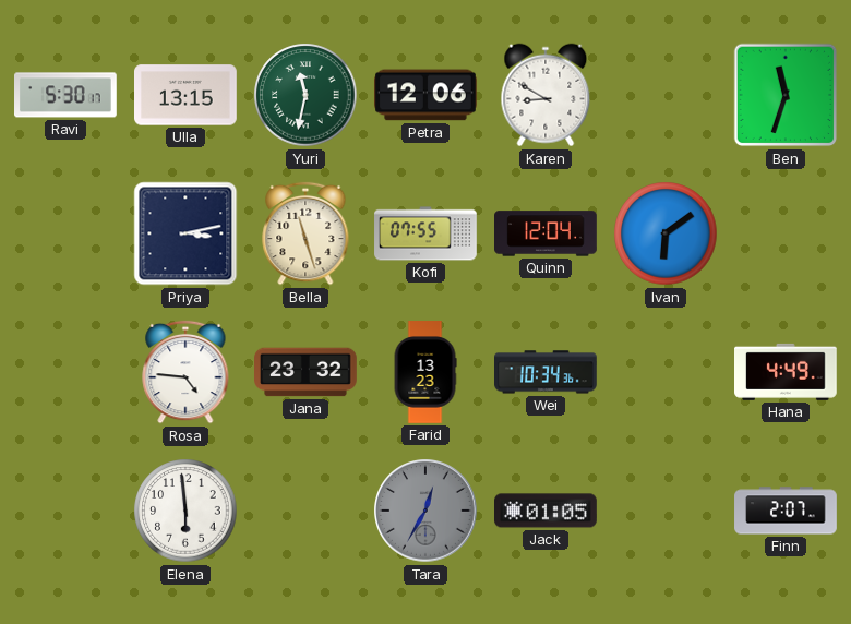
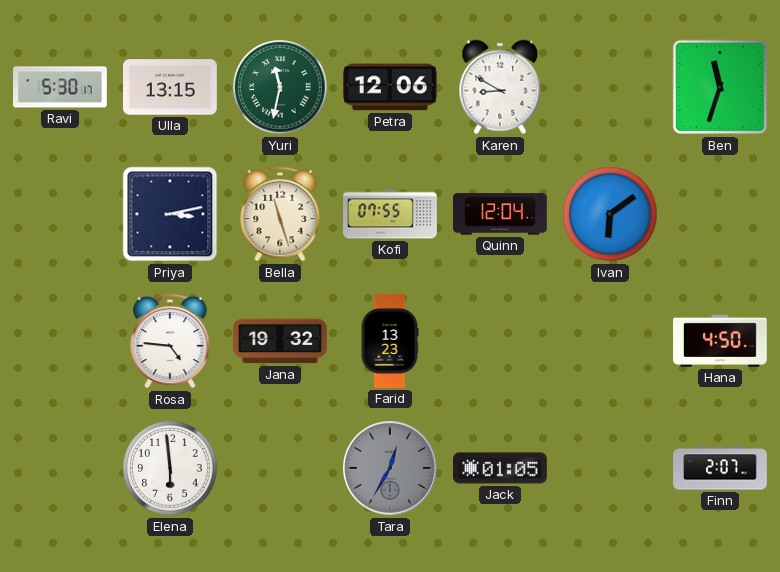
Jana: 23:32 -> 19:32 (280, 341)
Wei: 10:34 -> none (547, 372)
Hana: 4:49 -> 4:50 (721, 341)
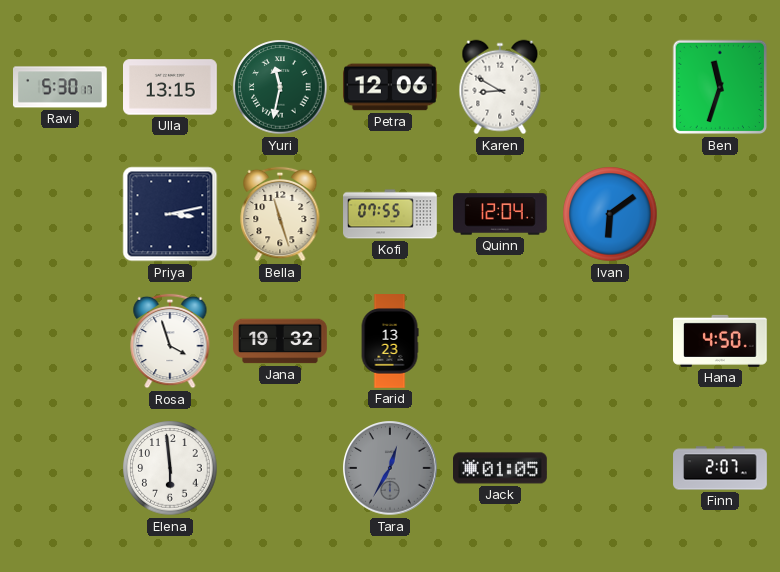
Rosa: 4:46 -> 3:57 (170, 341)
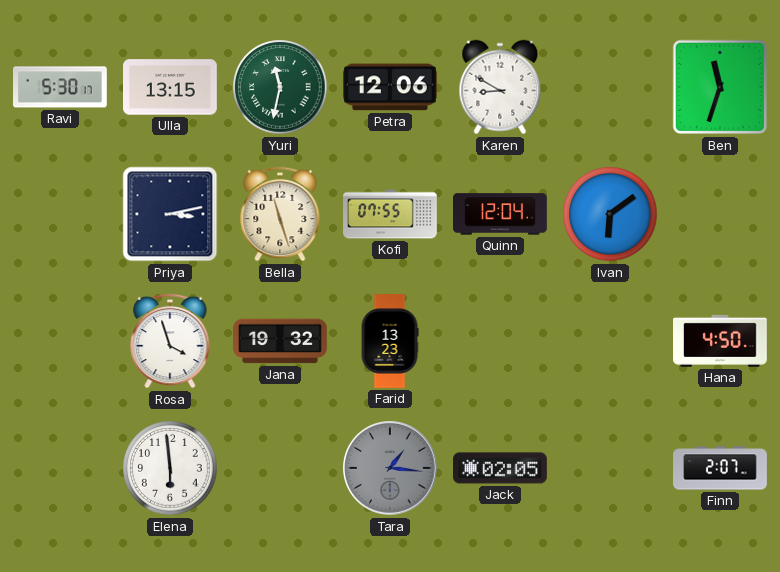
Tara: 12:35 -> 1:16 (390, 468)
Jack: 01:05 -> 02:05 (501, 468)
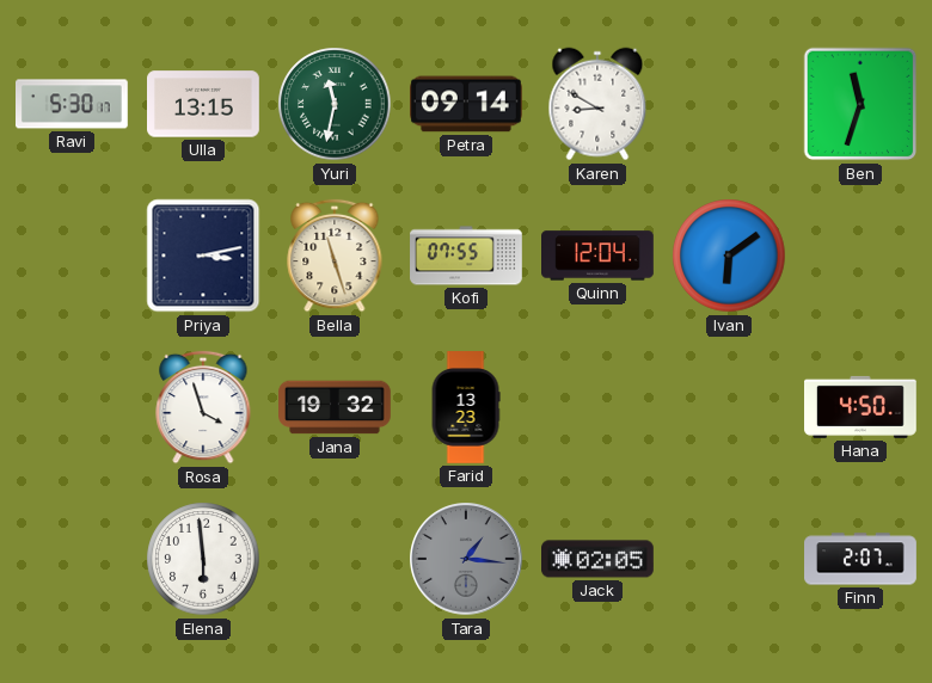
Petra: 12:06 -> 09:14 (467, 104)
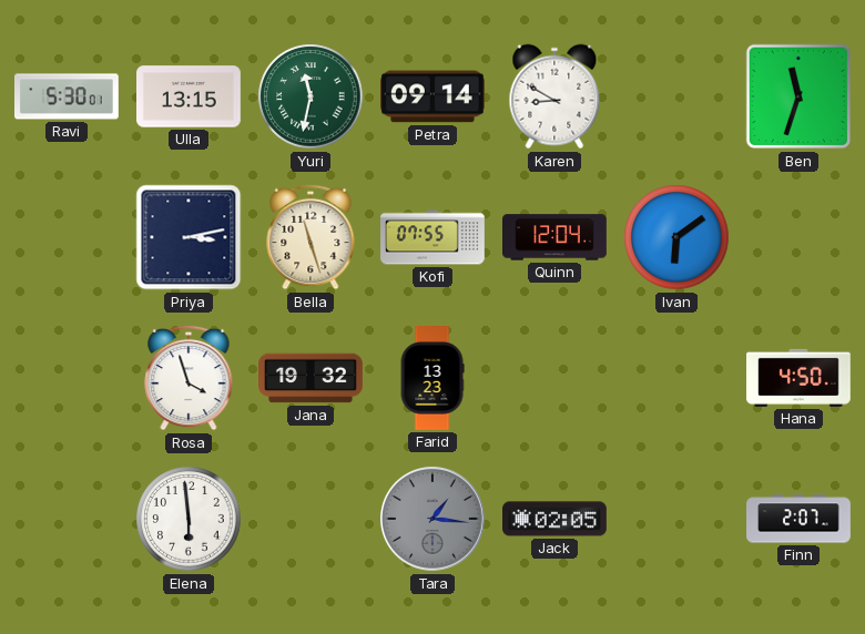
Ravi: 5:30:17 -> 5:30:01 (68, 96)
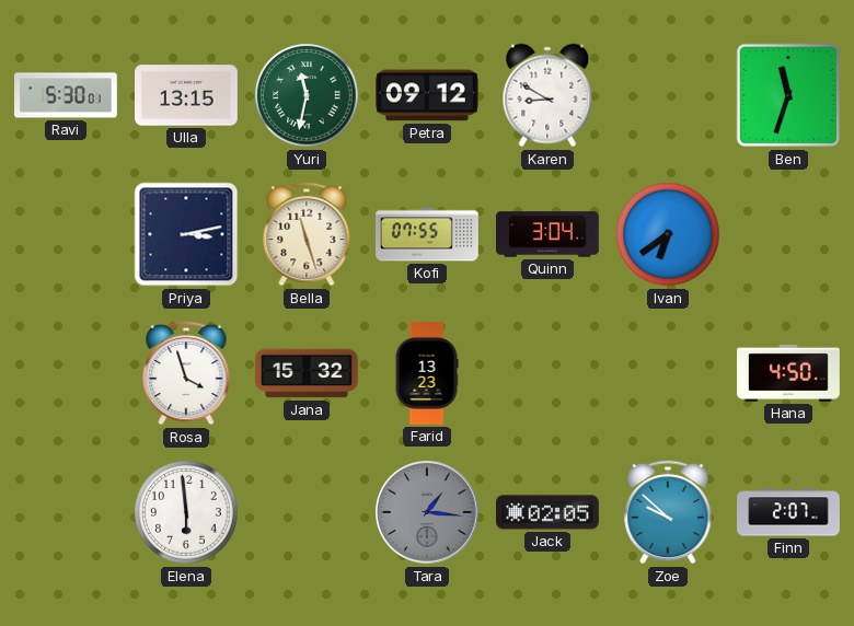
Petra: 09:14 -> 09:12 (428, 95)
Quinn: 12:04 -> 3:04 (549, 234)
Ivan: 6:09 -> 6:39 (668, 234)
Jana: 19:32 -> 15:32 (307, 373)
Zoe: none -> 9:52 (668, 512)
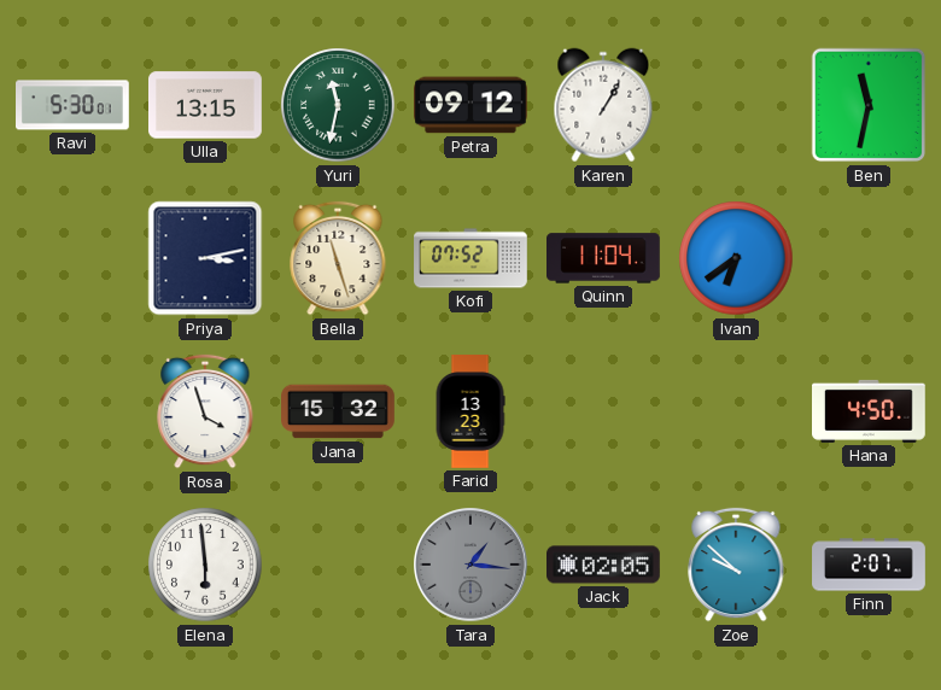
Karen: 8:50 -> 1:05 (603, 105)
Ben: 11:33 -> 11:32 (869, 105)
Kofi: 07:55 -> 07:52 (470, 258)
Quinn: 3:04 -> 11:04 (604, 258)
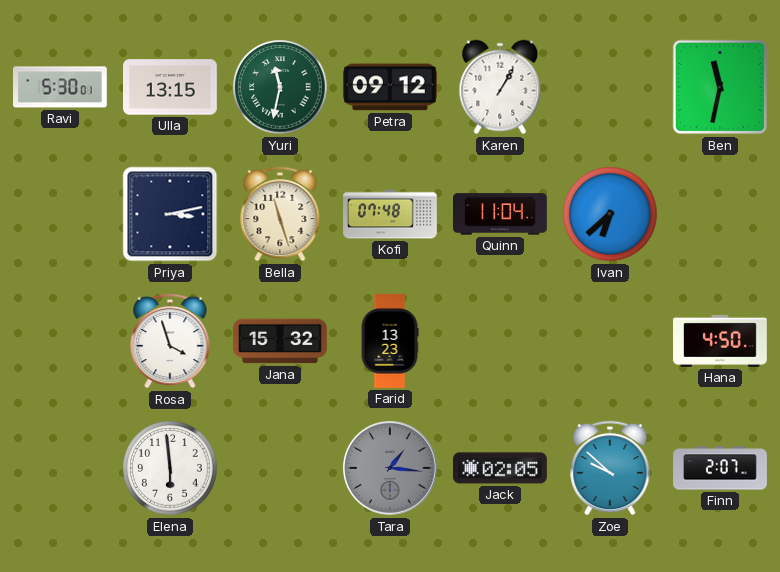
Kofi: 07:52 -> 07:48 (390, 214)
Ivan: 6:39 -> 6:38 (610, 214)
